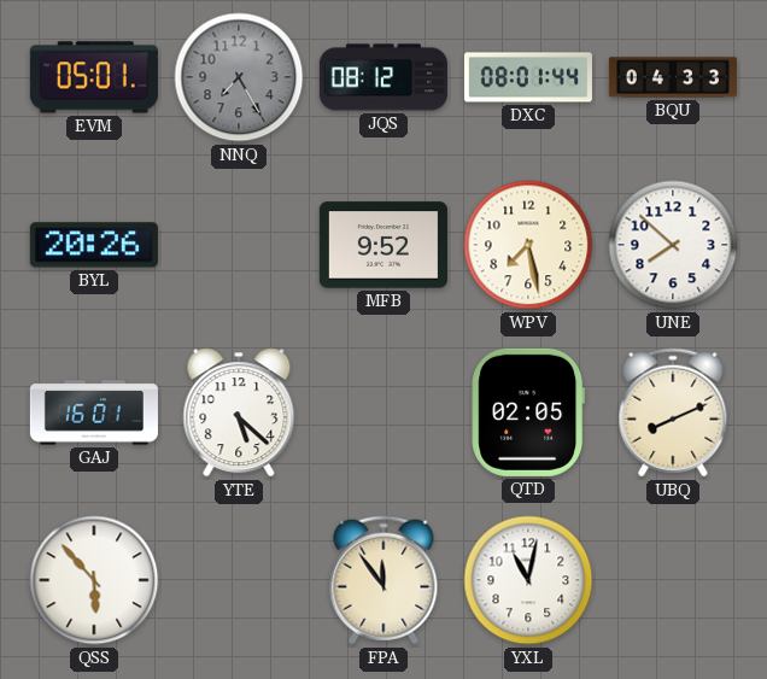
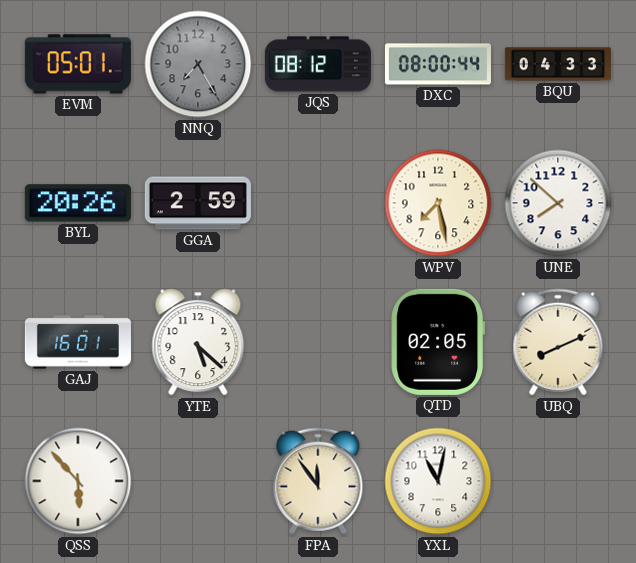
DXC: 08:01 -> 08:00 (438, 64)
GGA: none -> 2:59 (198, 203)
MFB: 9:52 -> none (383, 245)
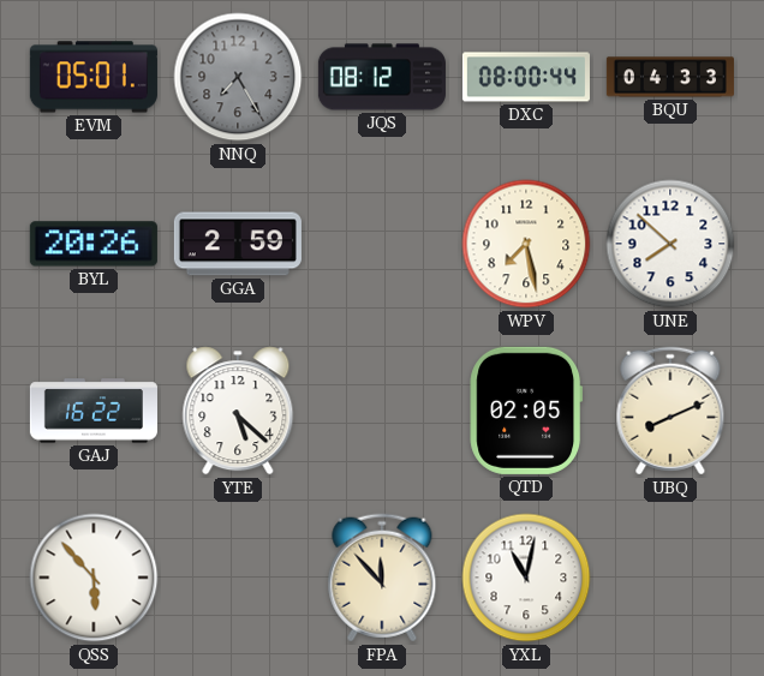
GAJ: 16:01 -> 16:22 (94, 411)
FPA: 11:54 -> 11:53 (382, 578)
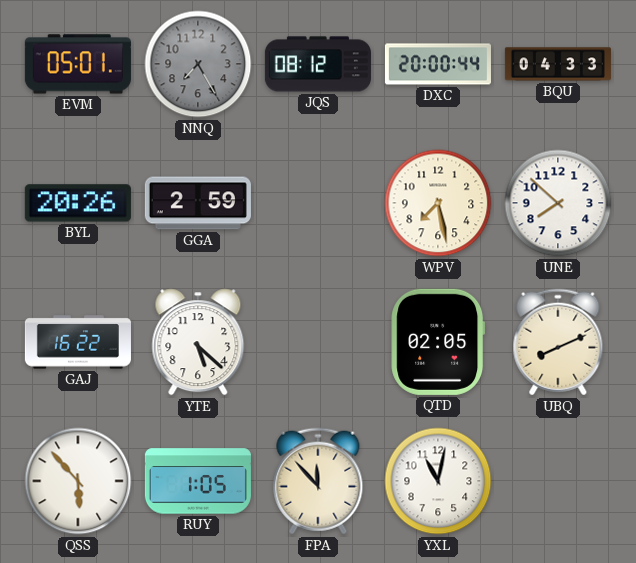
DXC: 08:00 -> 20:00 (438, 64)
RUY: none -> 1:05 (198, 481)
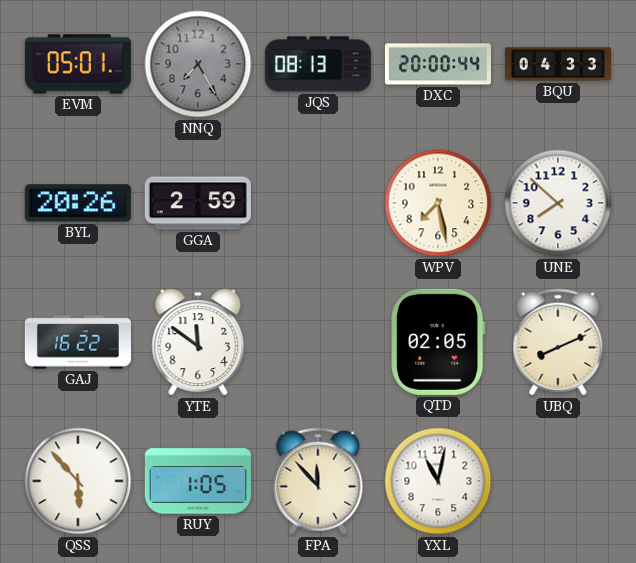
JQS: 08:12 -> 08:13 (318, 64)
YTE: 5:22 -> 11:51 (198, 342)
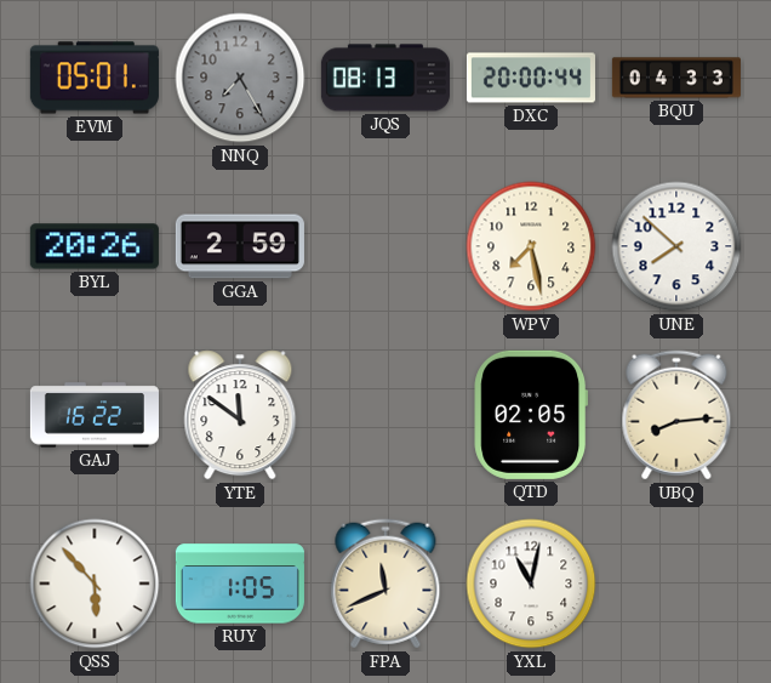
UBQ: 8:11 -> 8:14 (676, 415)
FPA: 11:53 -> 11:41 (385, 584)
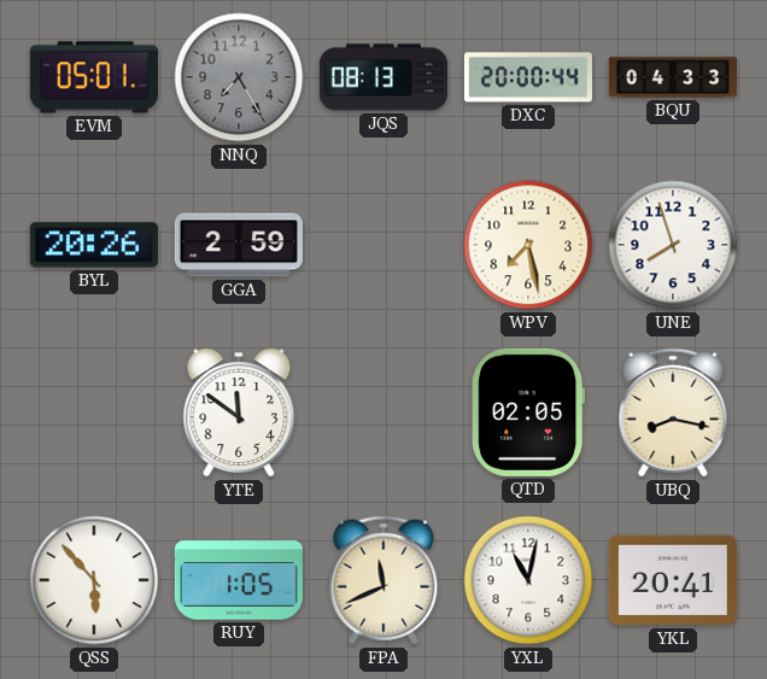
UNE: 7:52 -> 7:57 (673, 245)
GAJ: 16:22 -> none (95, 415)
UBQ: 8:14 -> 8:17 (673, 412)
YKL: none -> 20:41 (673, 580)
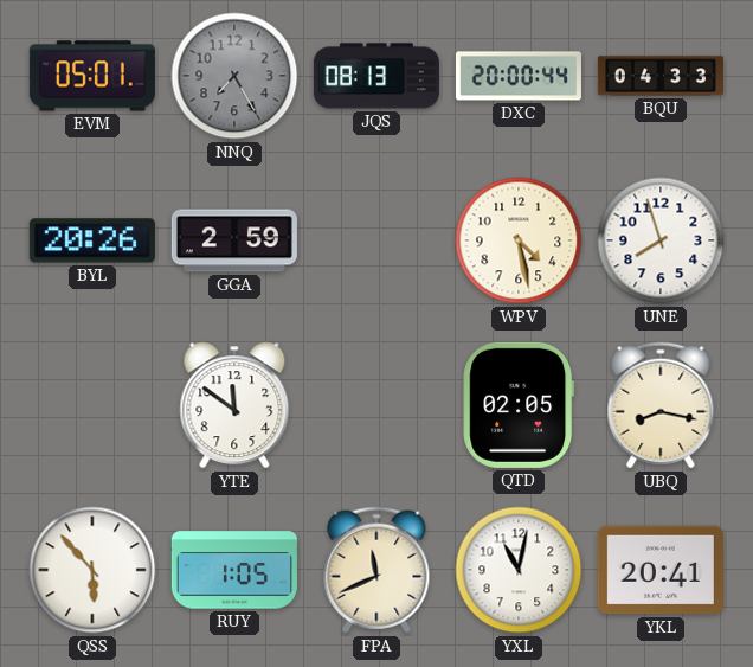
WPV: 7:28 -> 4:28 (519, 240)
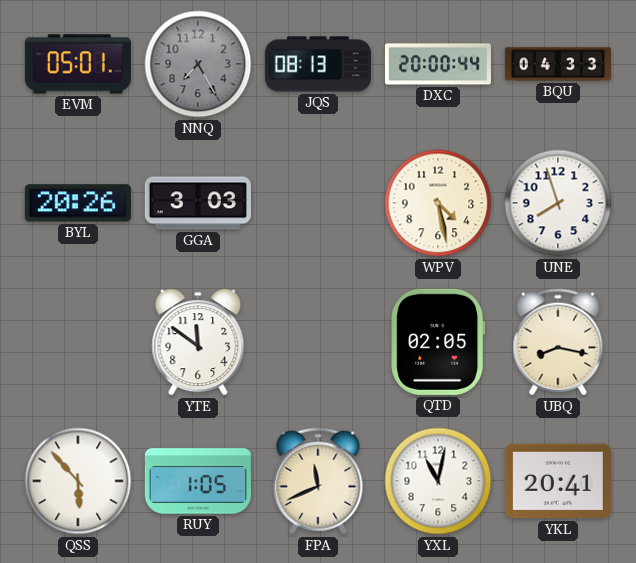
GGA: 2:59 -> 3:03 (198, 203)
